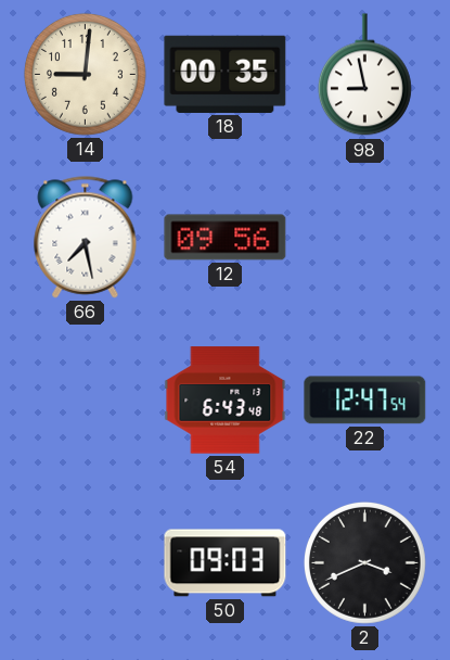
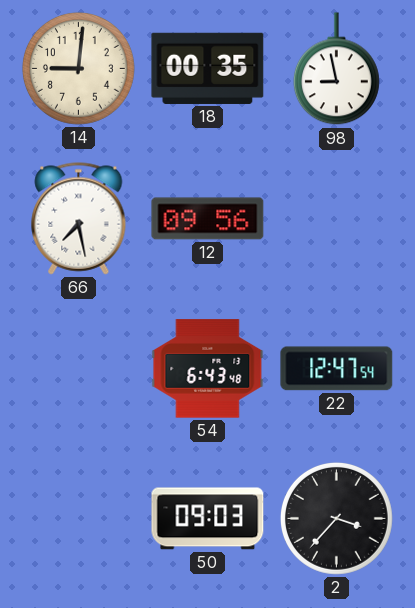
2: 3:41 -> 3:37 (336, 518)
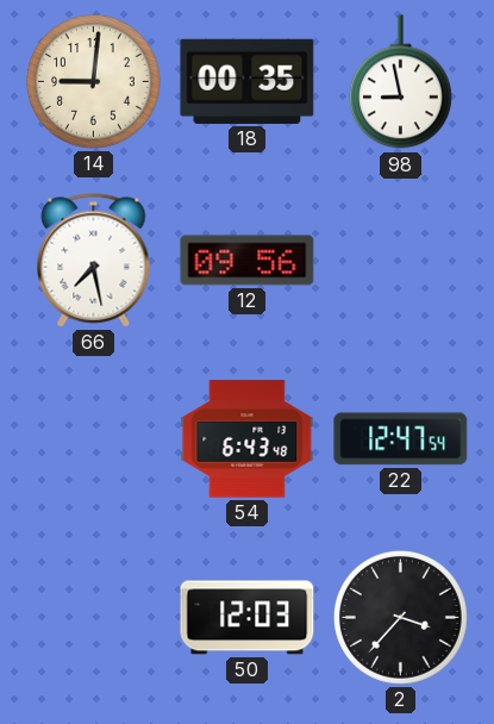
50: 09:03 -> 12:03 (248, 618)
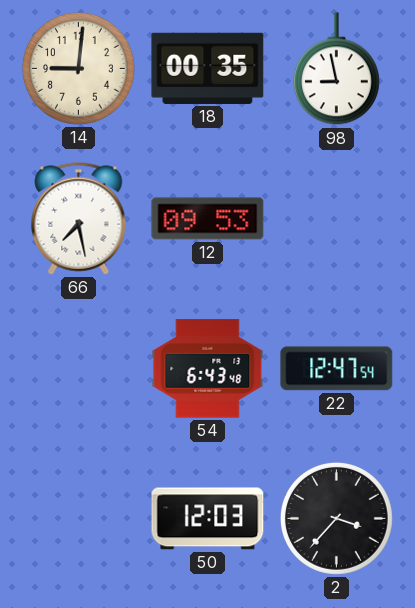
12: 09:56 -> 09:53 (208, 219)
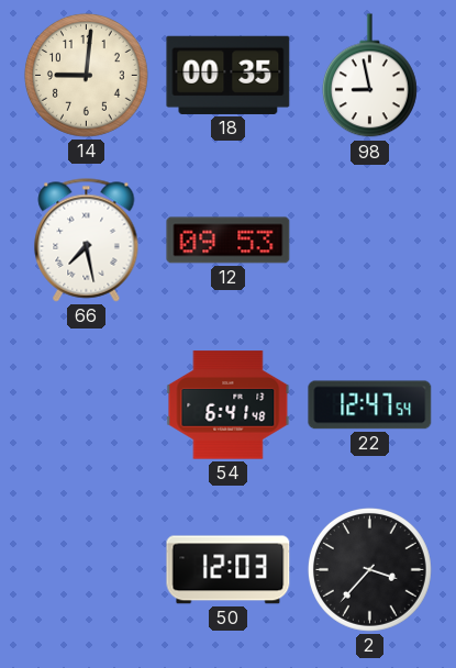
54: 6:43 -> 6:41 (229, 405)
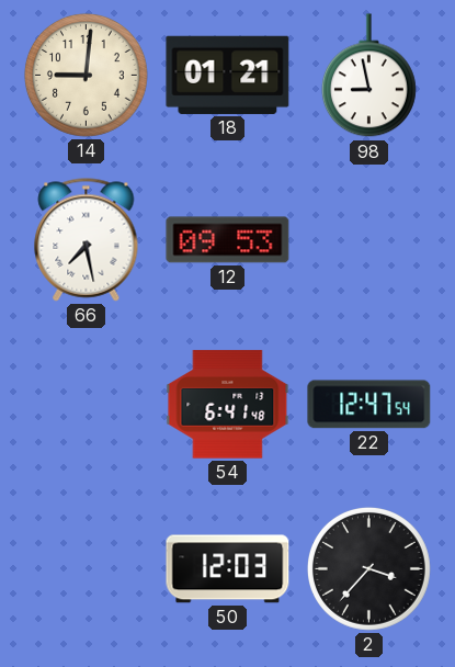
18: 00:35 -> 01:21 (228, 75)
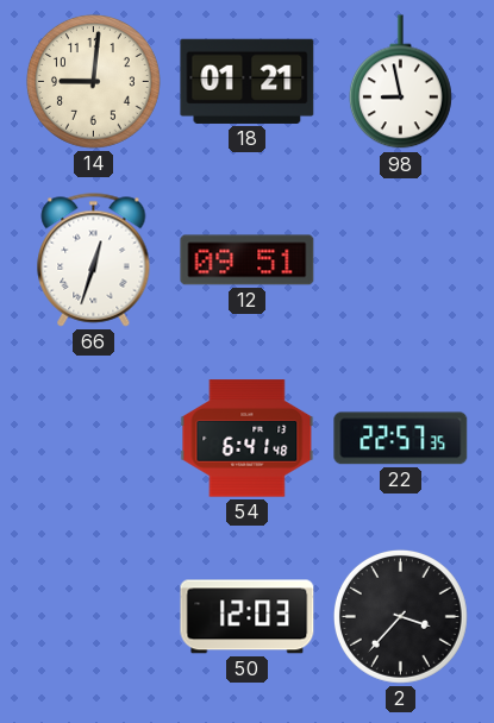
66: 7:28 -> 12:33 (94, 260)
12: 09:53 -> 09:51 (248, 260)
22: 12:47 -> 22:57 (401, 439)
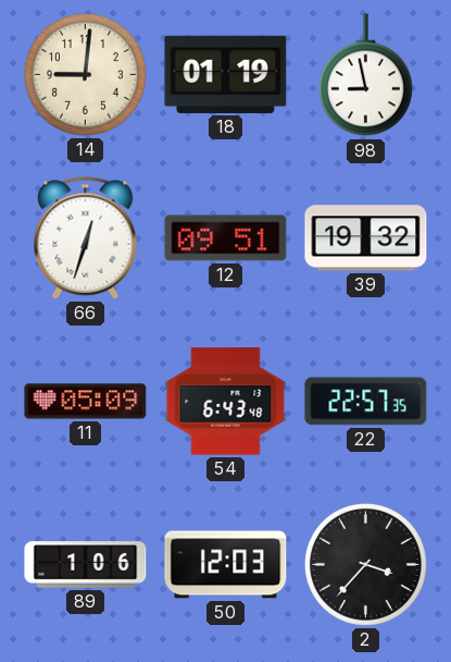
18: 01:21 -> 01:19 (226, 74)
39: none -> 19:32 (366, 238)
11: none -> 05:09 (86, 402)
54: 6:41 -> 6:43 (226, 402)
89: none -> 1:06 (86, 565)
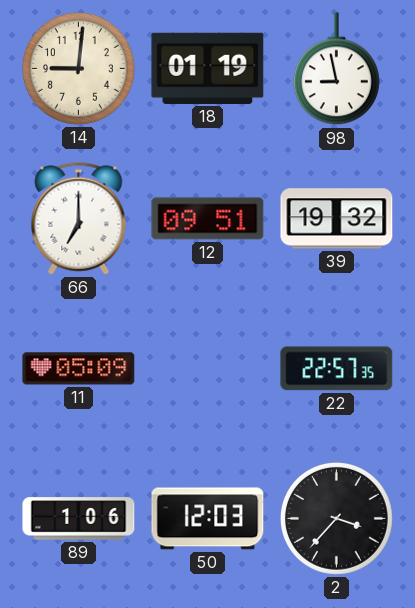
66: 12:33 -> 7:00 (79, 219)
54: 6:43 -> none (226, 402)
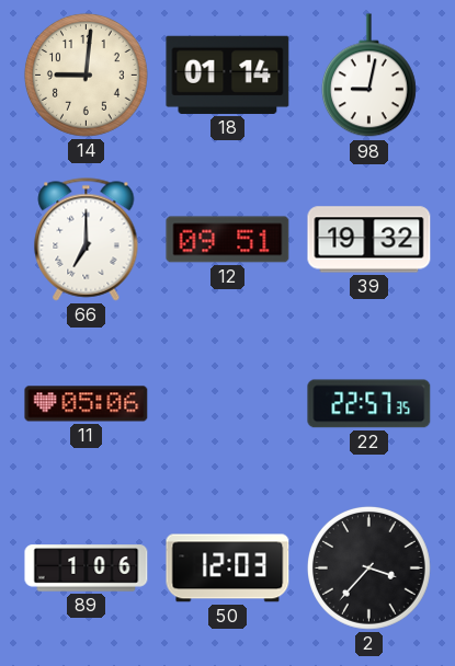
18: 01:19 -> 01:14 (228, 74)
98: 8:58 -> 9:02 (368, 76)
11: 05:09 -> 05:06 (87, 404)
